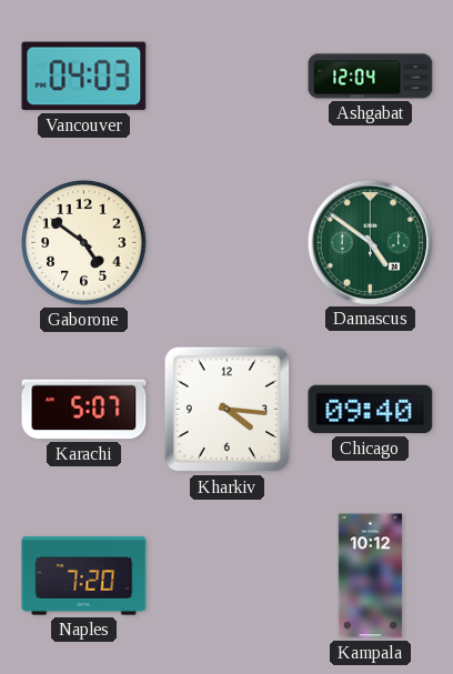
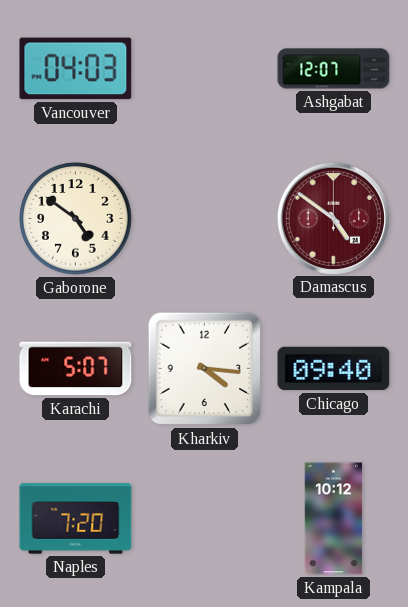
Ashgabat: 12:04 -> 12:07 (334, 69)
Damascus dial: green -> burgundy (333, 218)
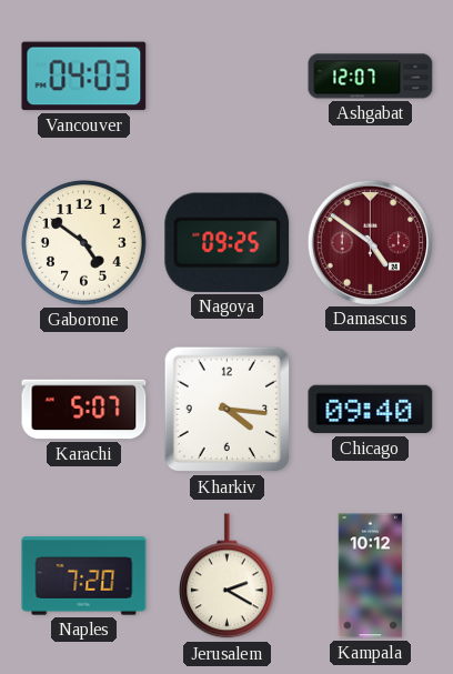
Nagoya: none -> 09:25 (228, 242)
Jerusalem: none -> 2:20 (228, 576)
